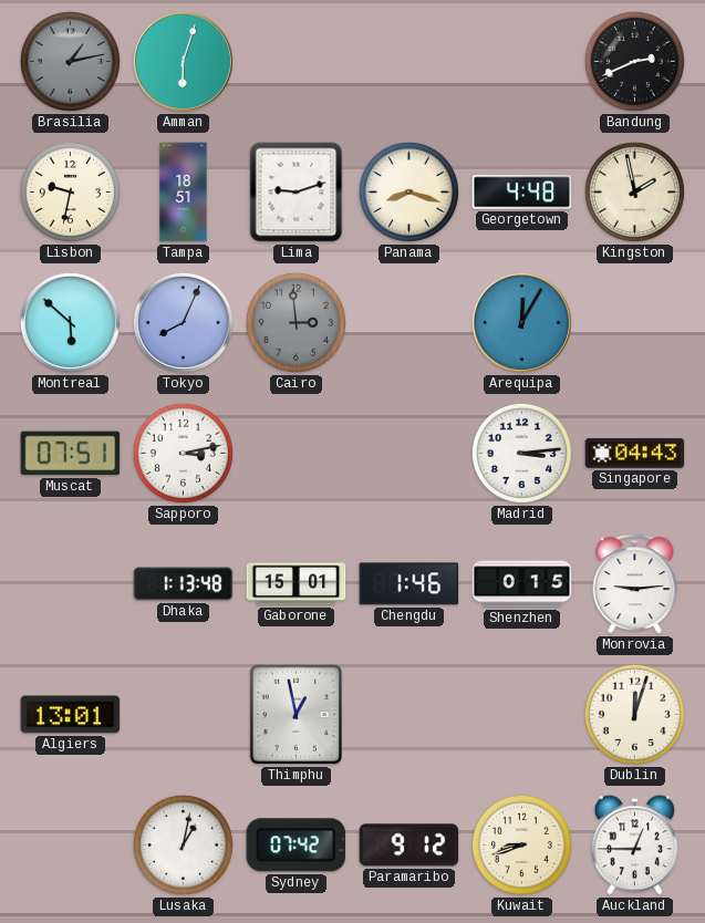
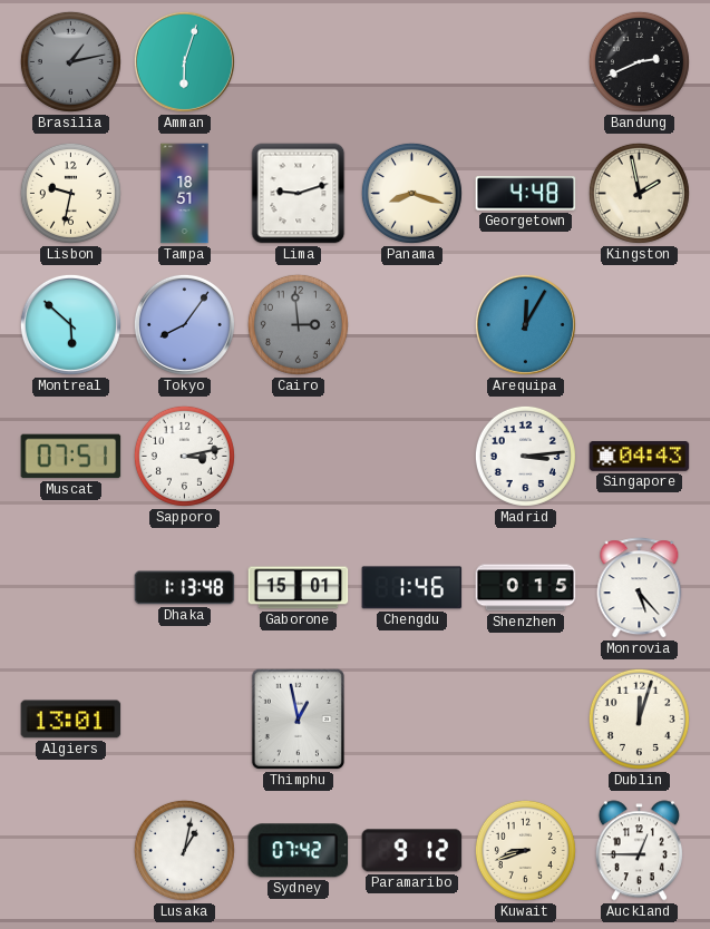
Tokyo: 8:04 -> 8:06 (184, 324)
Monrovia: 9:14 -> 5:23 (640, 588)
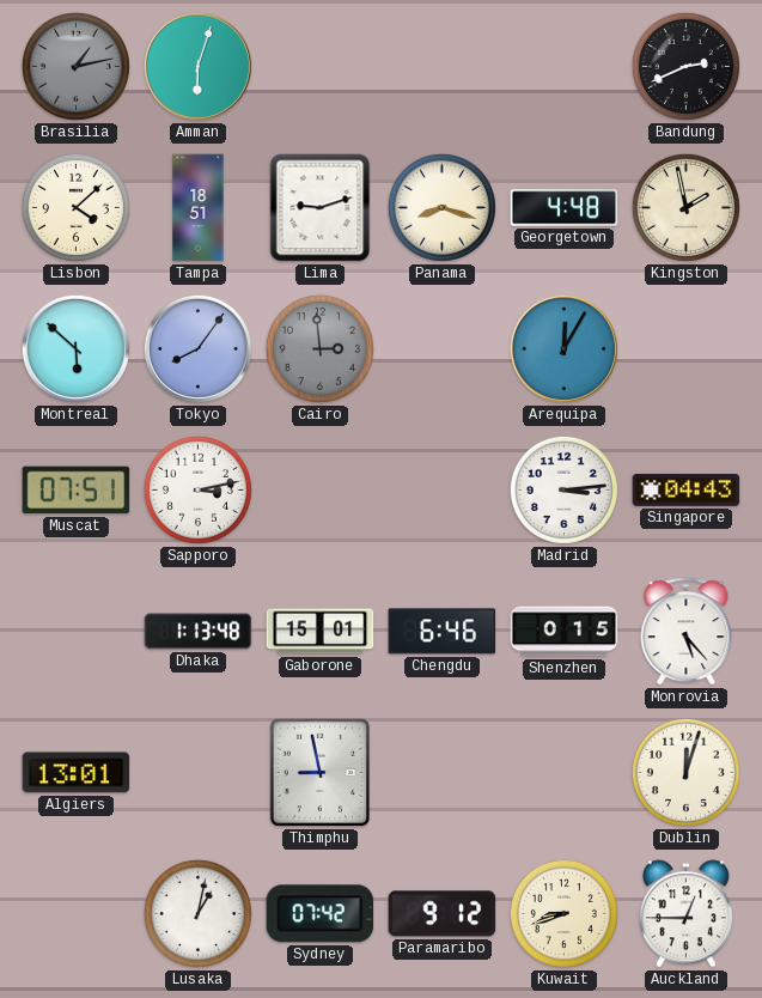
Lisbon: 9:32 -> 4:08 (75, 207)
Chengdu: 1:46 -> 6:46 (443, 632)
Thimphu: 12:58 -> 8:58 (321, 773)
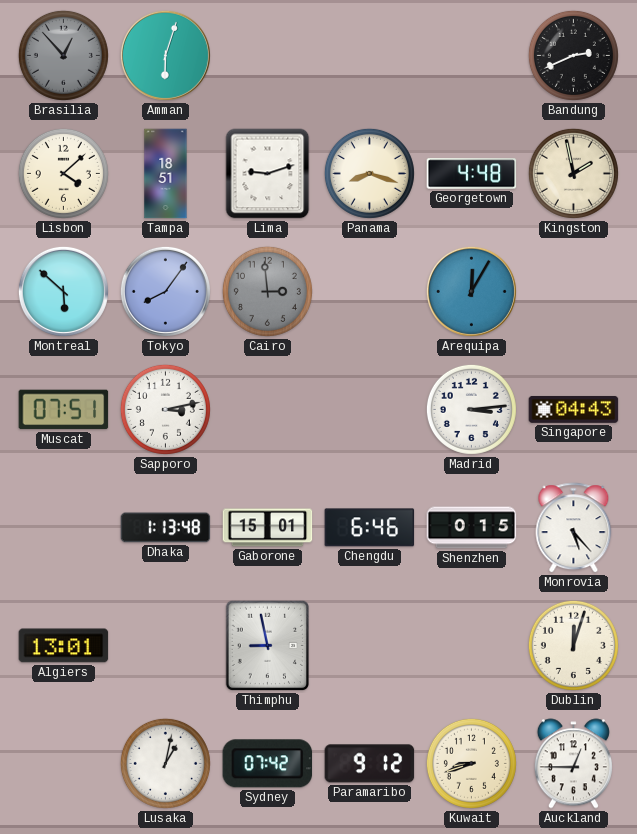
Brasilia: 1:13 -> 12:53 (63, 55)
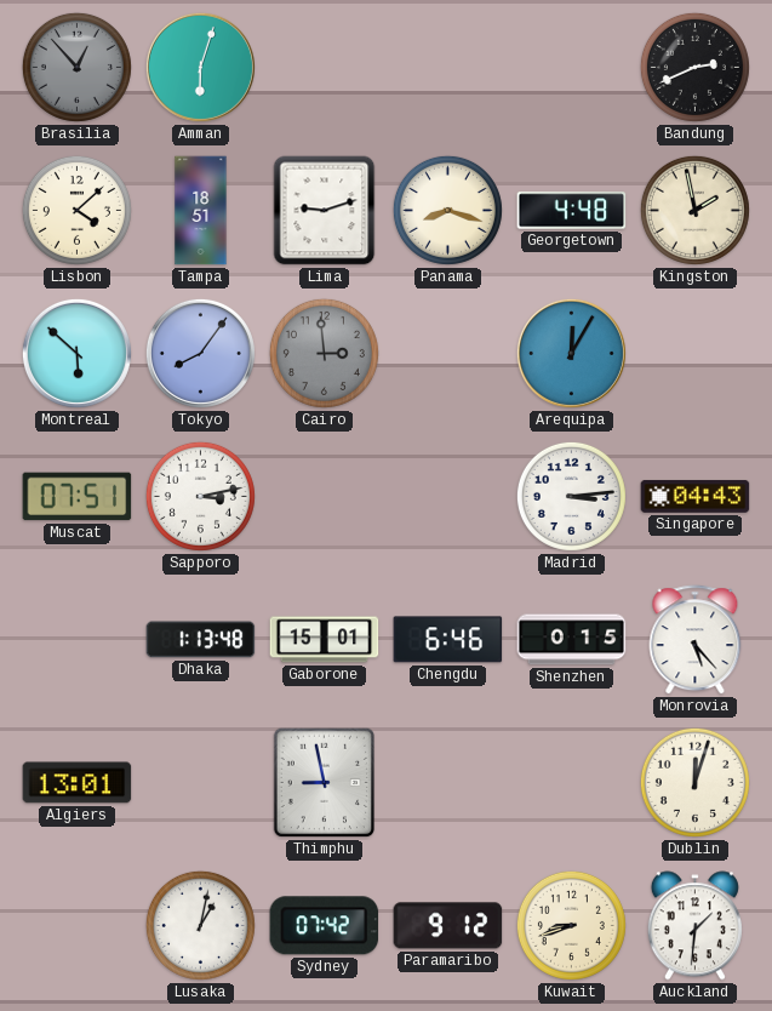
Auckland: 12:45 -> 1:31 (694, 926)
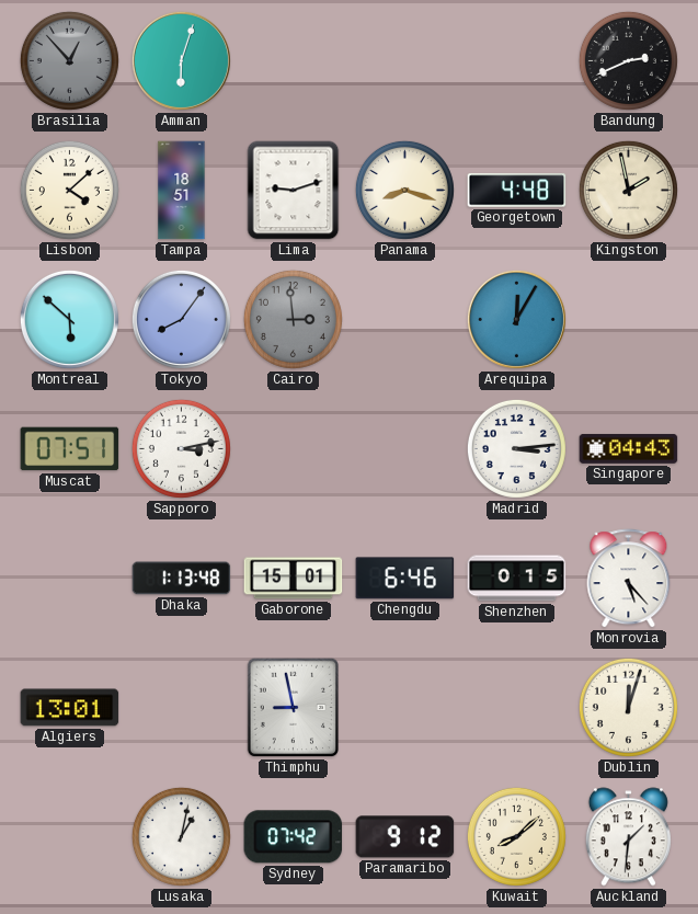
Kuwait: 8:42 -> 8:08 (516, 836)
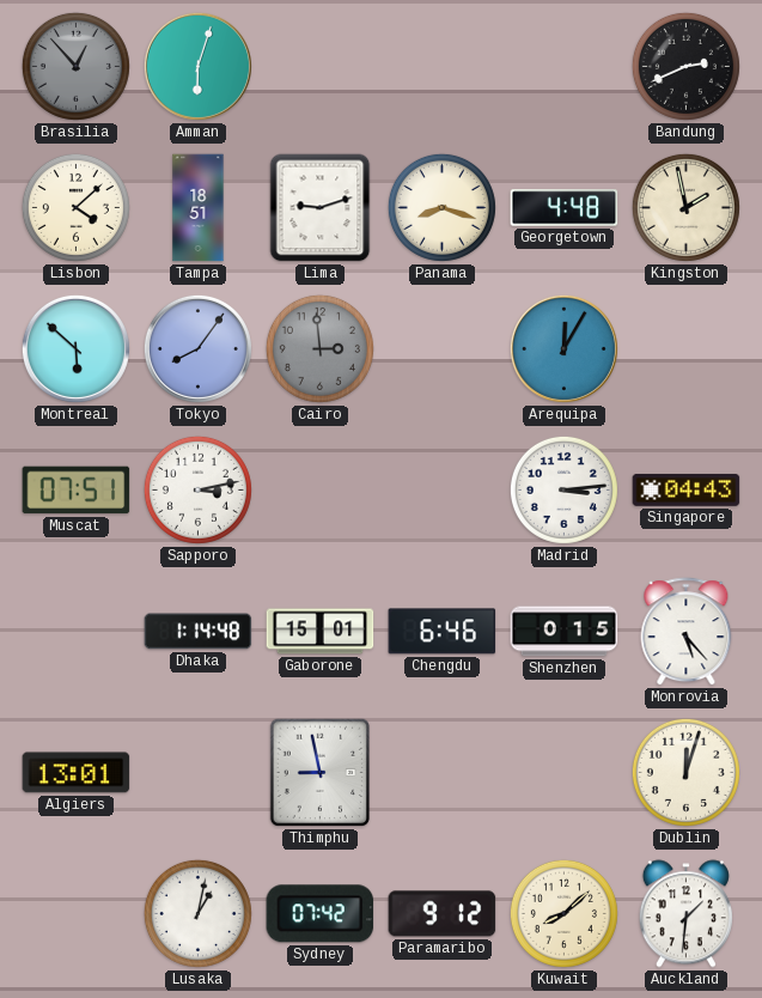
Dhaka: 1:13 -> 1:14 (199, 632)
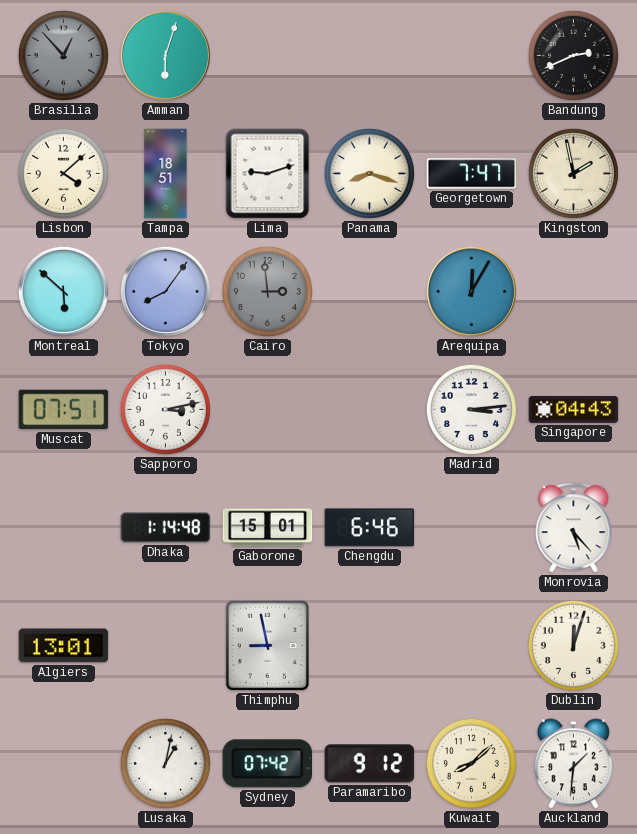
Georgetown: 4:48 -> 7:47 (472, 174)
Shenzhen: 0:15 -> none (565, 632)
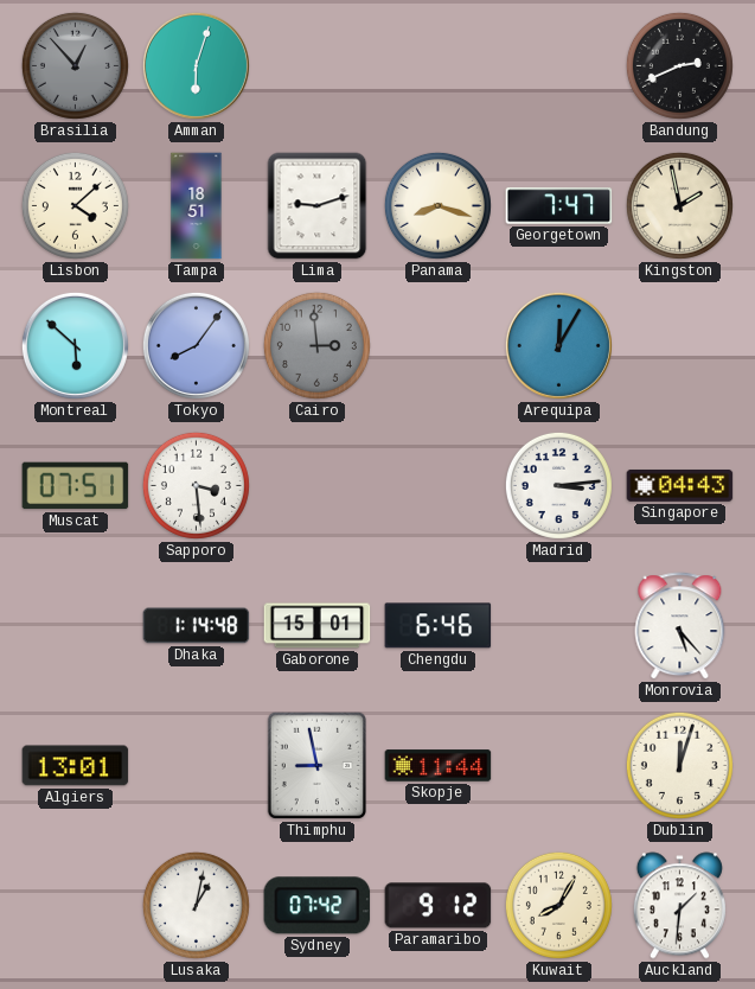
Sapporo: 3:13 -> 3:29 (196, 485)
Skopje: none -> 11:44 (439, 766)
Kuwait: 8:08 -> 8:05 (558, 905)
